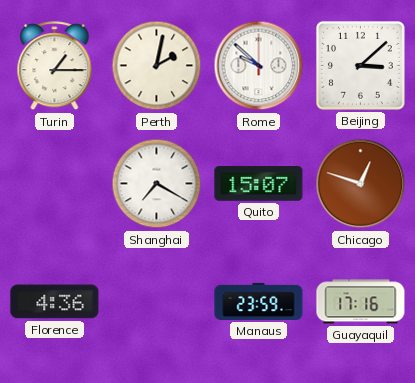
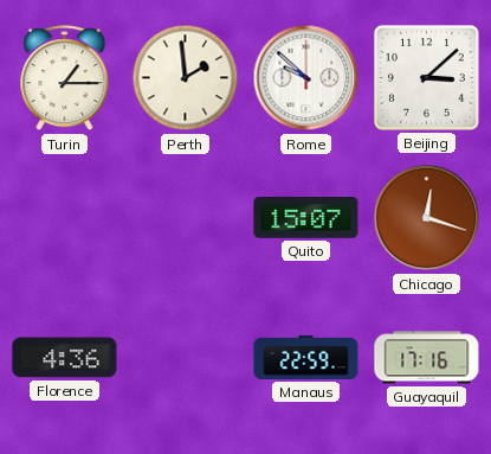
Perth: 2:02 -> 1:59 (186, 78)
Shanghai: 7:20 -> none (157, 184)
Chicago: 12:48 -> 12:18 (427, 218)
Manaus: 23:59 -> 22:59 (306, 357)
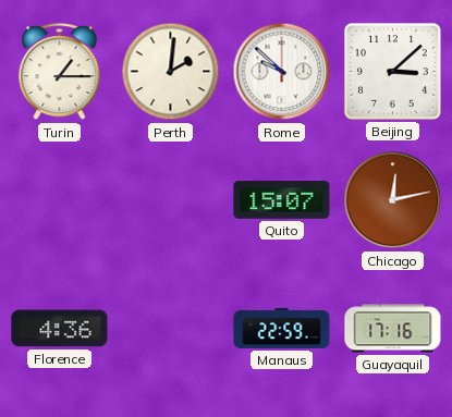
Perth: 1:59 -> 2:01 (171, 72)
Chicago: 12:18 -> 12:13 (393, 200)
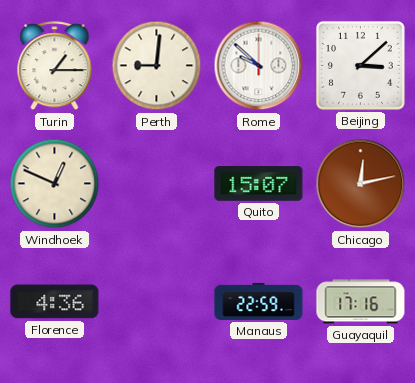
Perth: 2:01 -> 9:01 (157, 66)
Windhoek: none -> 12:49 (55, 184)
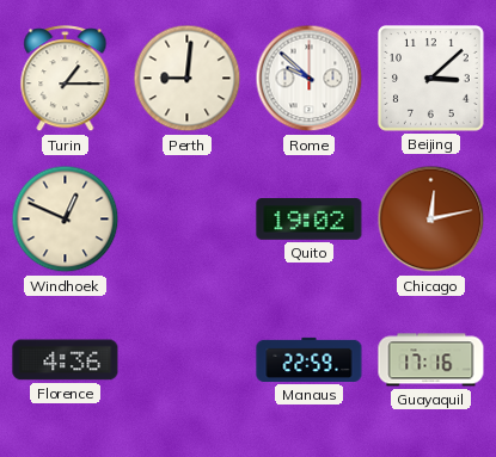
Quito: 15:07 -> 19:02 (310, 220)
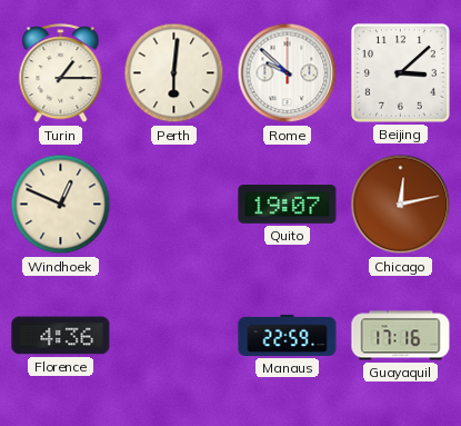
Perth: 9:01 -> 6:01 (174, 73)
Quito: 19:02 -> 19:07 (288, 205)
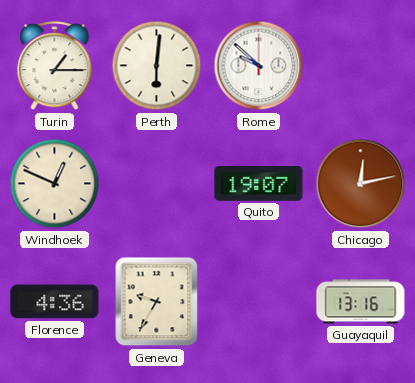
Beijing: 3:08 -> none (401, 73)
Geneva: none -> 9:35 (157, 302)
Manaus: 22:59 -> none (288, 335)
Guayaquil: 17:16 -> 13:16 (361, 302)
